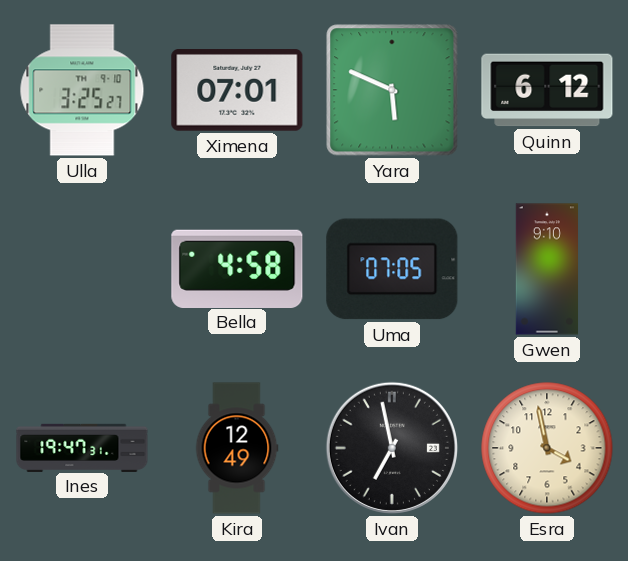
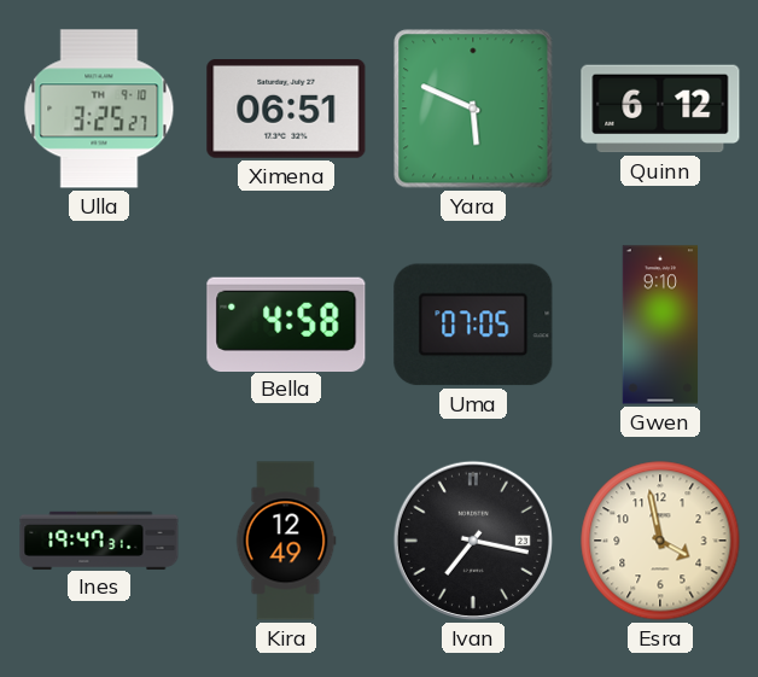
Ximena: 07:01 -> 06:51 (286, 110)
Ivan: 6:58 -> 7:17 (473, 541)
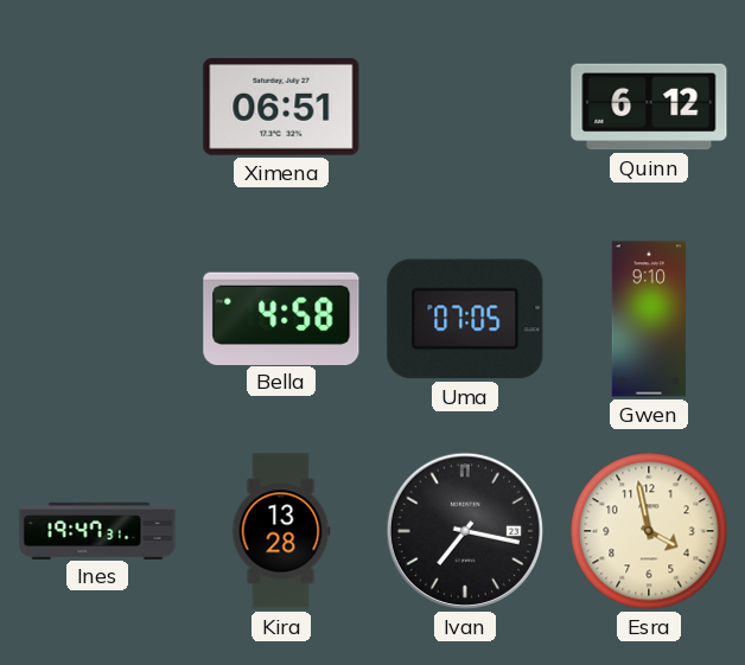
Ulla: 3:25 -> none (99, 109)
Yara: 5:49 -> none (473, 109)
Kira: 12:49 -> 13:28 (281, 531)
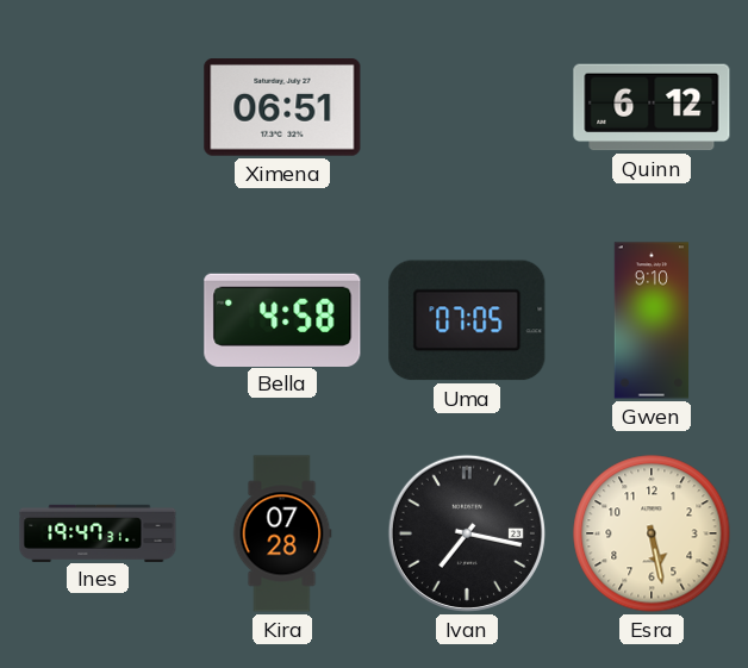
Kira: 13:28 -> 07:28 (282, 533)
Esra: 3:58 -> 5:28 (652, 533)
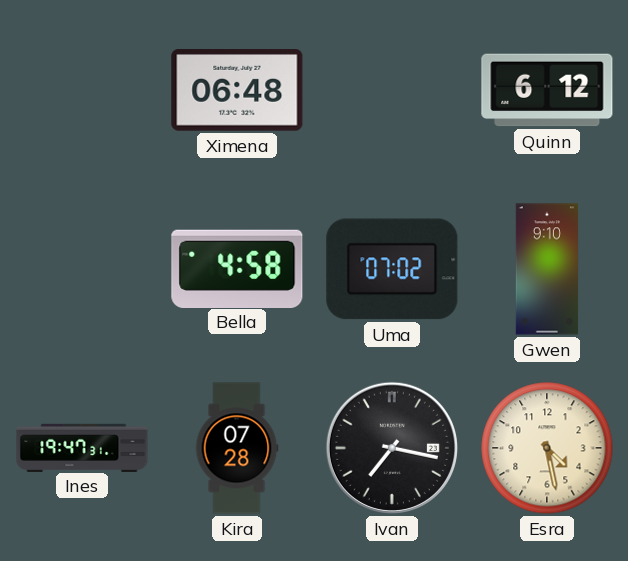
Ximena: 06:51 -> 06:48 (237, 91)
Uma: 07:05 -> 07:02 (392, 269)
Esra: 5:28 -> 4:28 (547, 448)
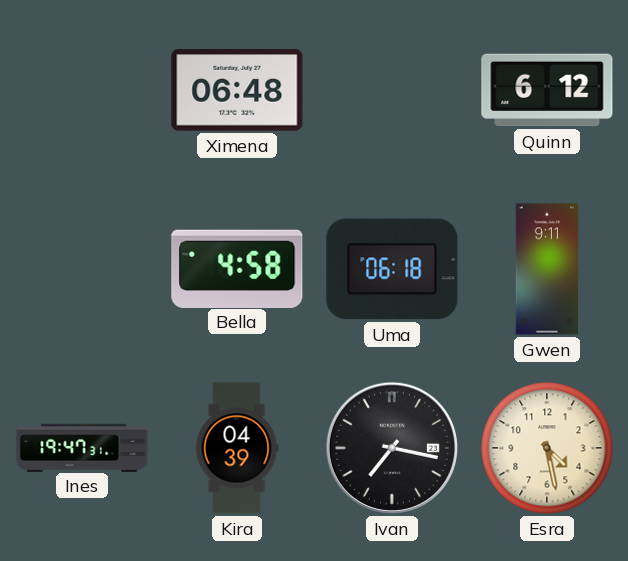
Uma: 07:02 -> 06:18 (392, 269)
Gwen: 9:10 -> 9:11 (547, 269)
Kira: 07:28 -> 04:39 (237, 448)
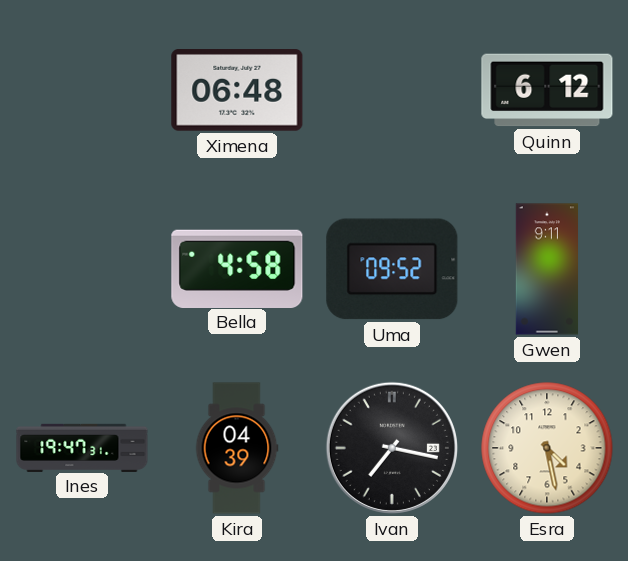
Uma: 06:18 -> 09:52 (392, 269)
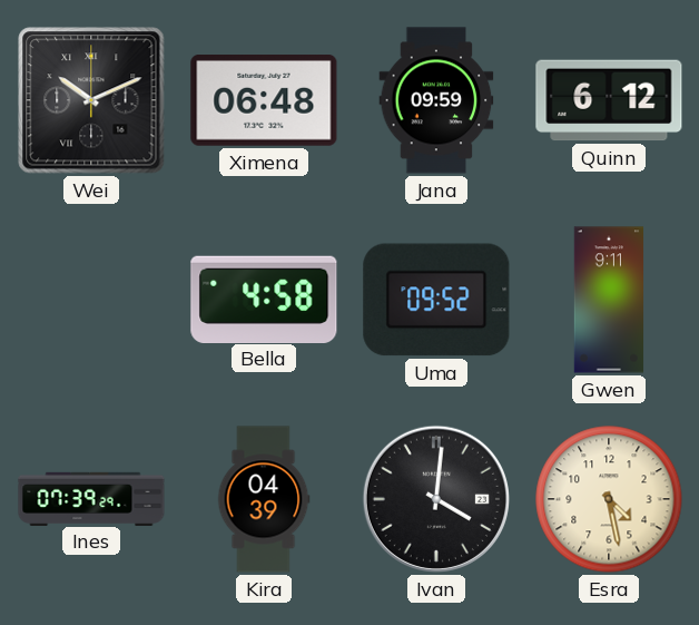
Wei: none -> 10:11 (91, 100)
Jana: none -> 09:59 (436, 100)
Ines: 19:47 -> 07:39 (91, 498)
Ivan: 7:17 -> 4:01 (436, 499)
